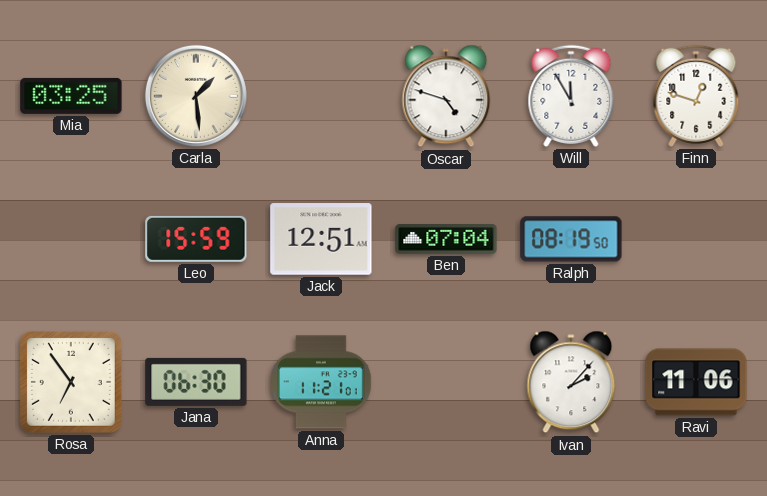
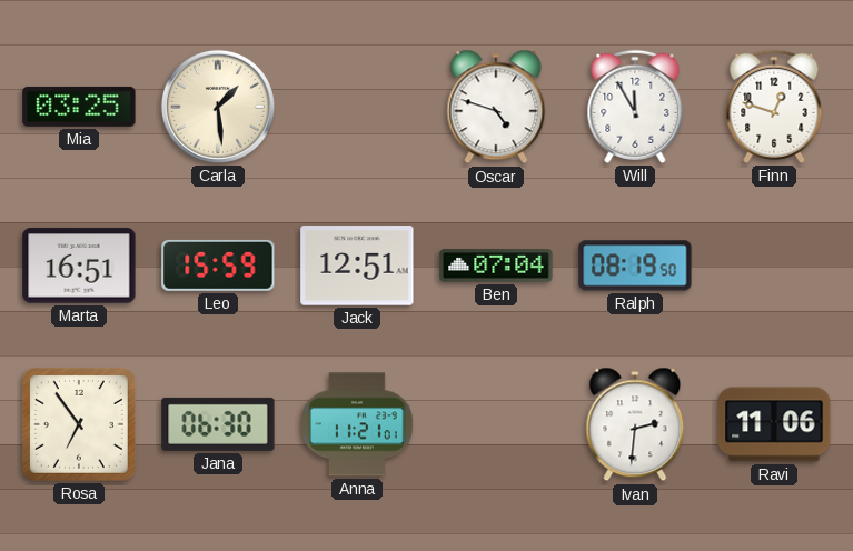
Marta: none -> 16:51 (79, 266)
Ivan: 2:07 -> 2:31 (635, 424)
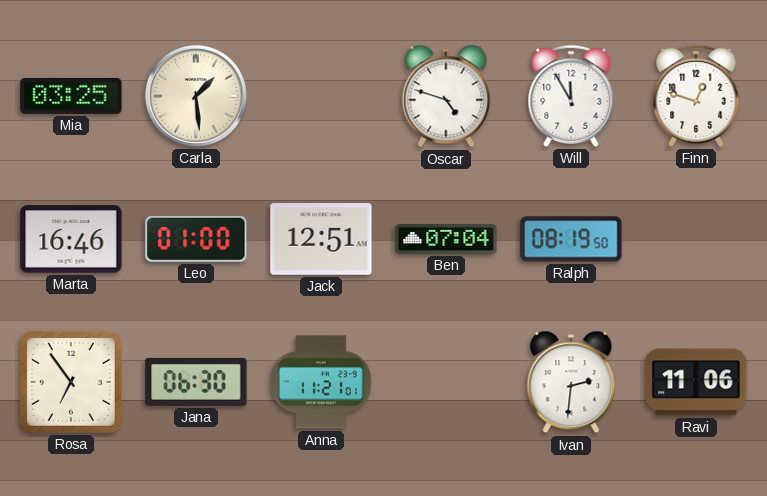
Marta: 16:51 -> 16:46 (71, 239)
Leo: 15:59 -> 01:00 (196, 239)
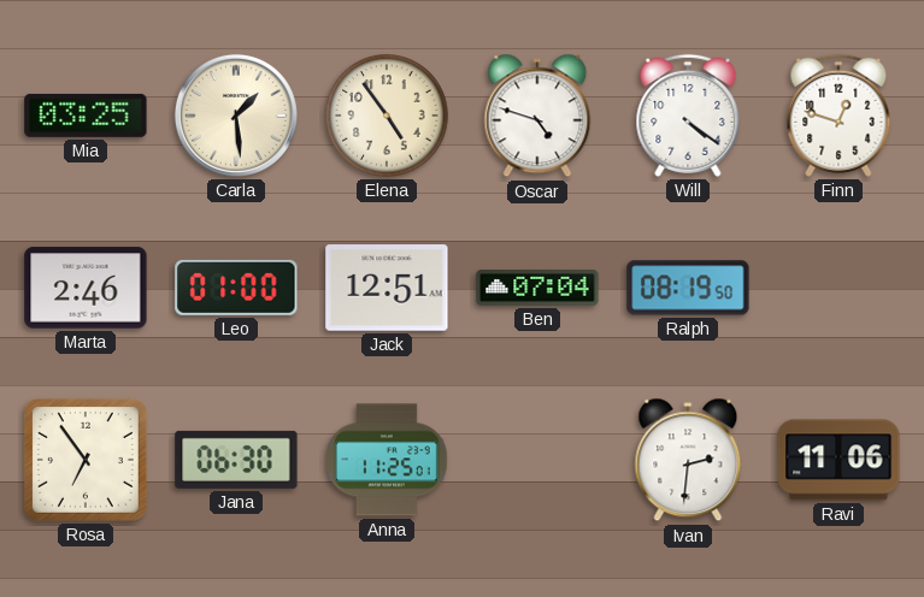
Elena: none -> 4:54 (387, 116)
Will: 11:55 -> 4:21 (688, 116)
Marta: 16:46 -> 2:46 (86, 288)
Anna: 11:21 -> 11:25 (387, 460)
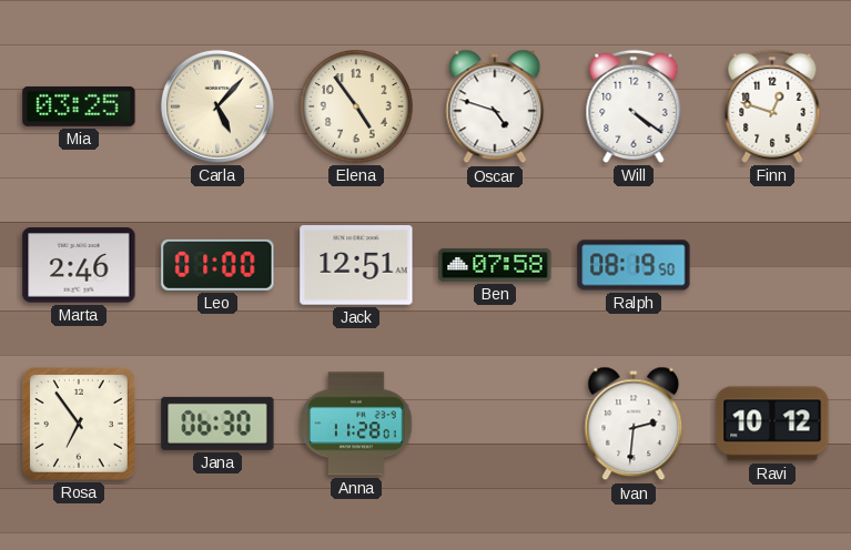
Carla: 1:29 -> 5:07 (217, 106)
Ben: 07:04 -> 07:58 (495, 265)
Anna: 11:25 -> 11:28 (356, 424)
Ravi: 11:06 -> 10:12 (772, 424)
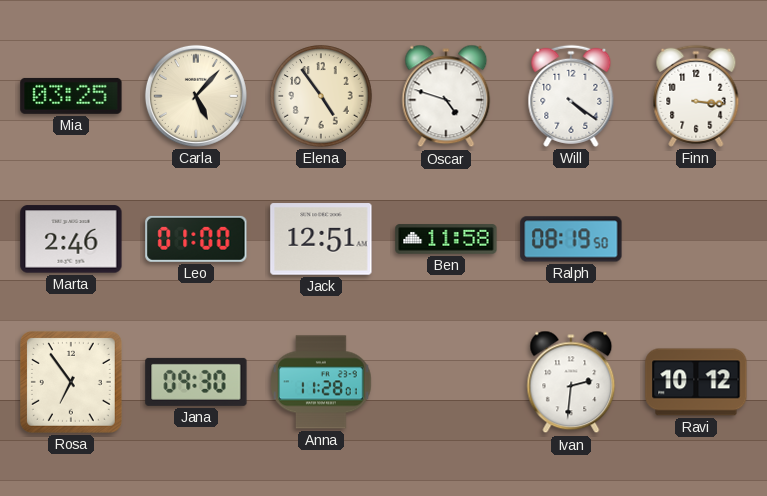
Finn: 12:48 -> 3:16 (696, 96)
Ben: 07:58 -> 11:58 (446, 239)
Jana: 06:30 -> 09:30 (196, 382)
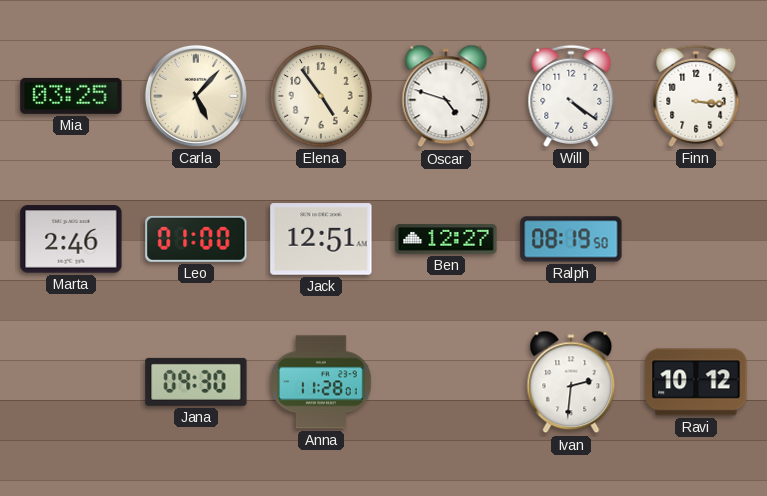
Ben: 11:58 -> 12:27 (446, 239)
Rosa: 6:54 -> none (71, 382)
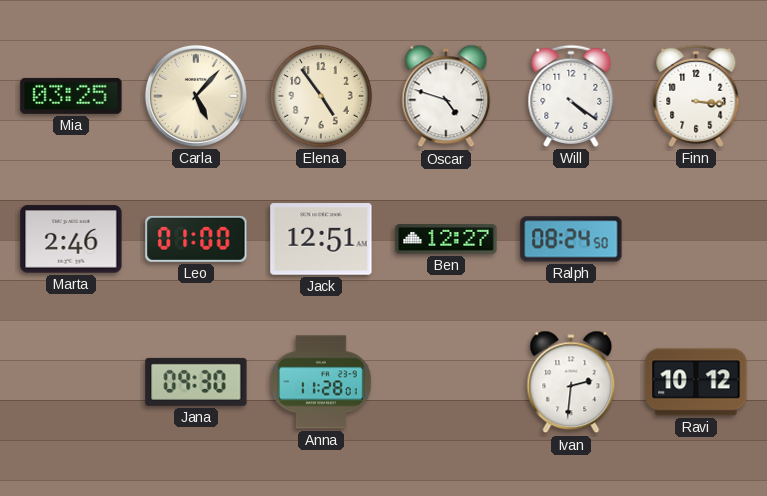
Ralph: 08:19 -> 08:24 (571, 239)
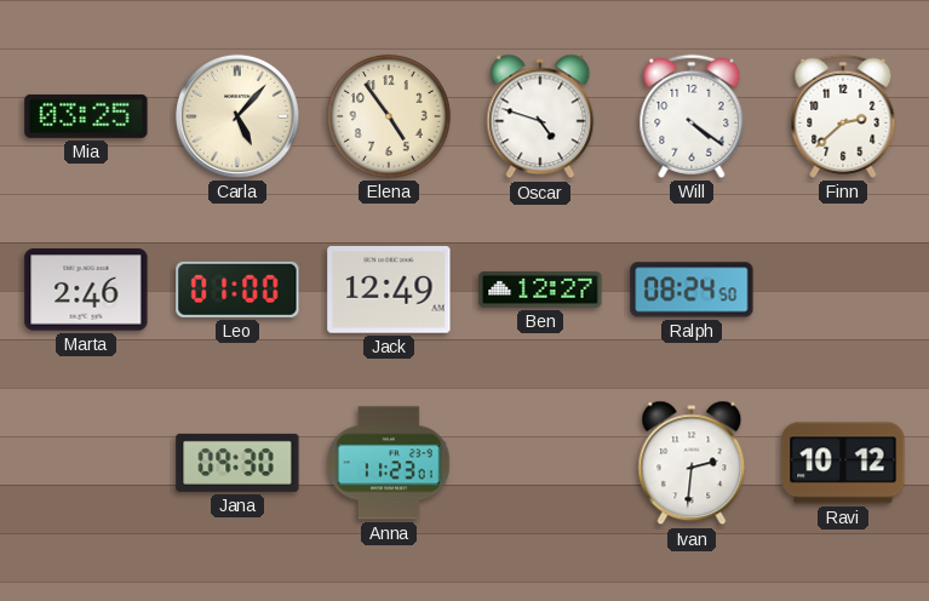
Finn: 3:16 -> 2:38 (843, 116)
Jack: 12:51 -> 12:49 (389, 290)
Anna: 11:28 -> 11:23 (389, 463)
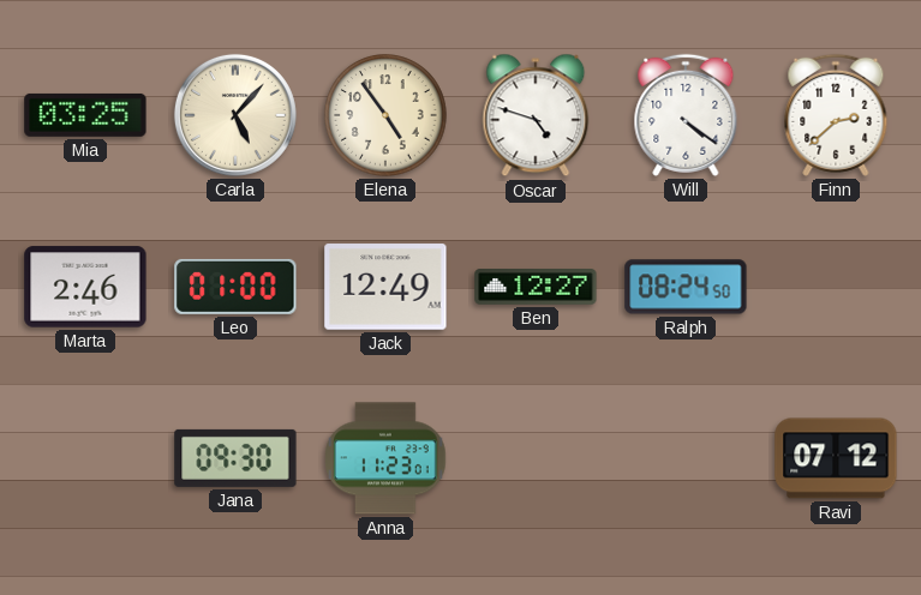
Ivan: 2:31 -> none (692, 463)
Ravi: 10:12 -> 07:12 (836, 458)
